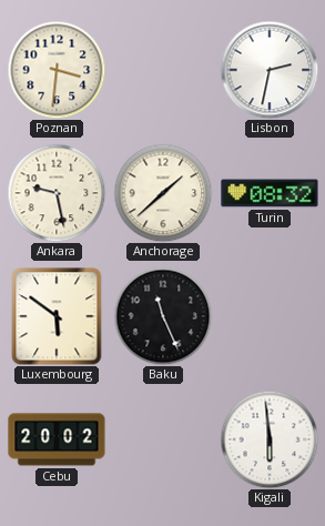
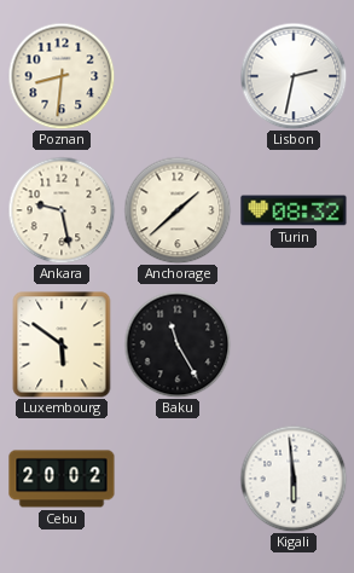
Poznan: 3:31 -> 8:31 (62, 76)
Baku: 11:26 -> 11:25 (178, 345)
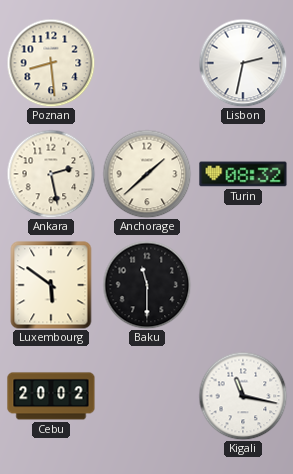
Poznan: 8:31 -> 8:29 (51, 63)
Ankara: 9:28 -> 2:28 (51, 174)
Baku: 11:25 -> 11:30 (147, 285)
Kigali: 5:59 -> 11:17 (243, 396)
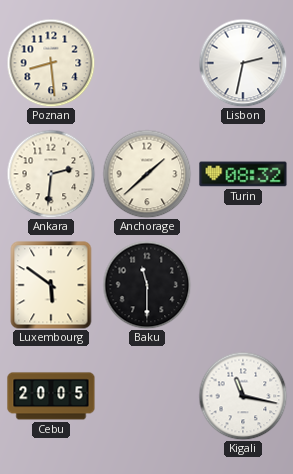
Ankara: 2:28 -> 2:31 (51, 174)
Cebu: 20:02 -> 20:05 (51, 396)
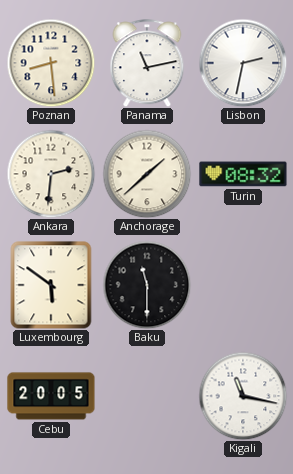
Panama: none -> 11:13 (147, 63)
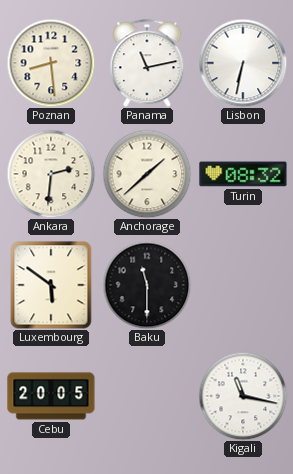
Lisbon: 2:32 -> 6:32 (243, 63)
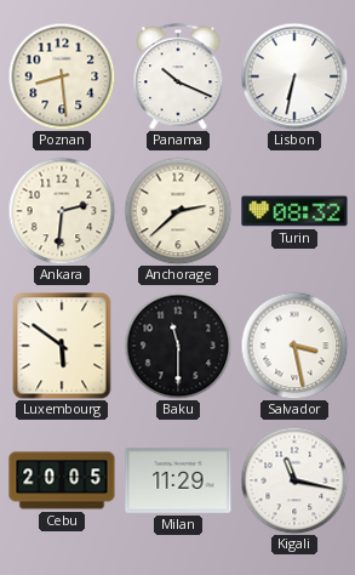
Panama: 11:13 -> 10:19 (178, 76)
Anchorage: 1:38 -> 2:38 (178, 211)
Salvador: none -> 3:28 (294, 346)
Milan: none -> 11:29 (178, 482)
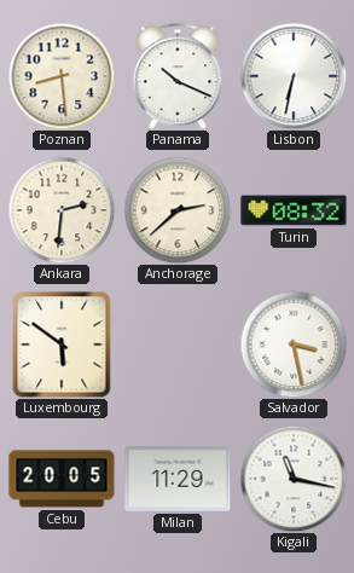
Baku: 11:30 -> none (178, 346)
